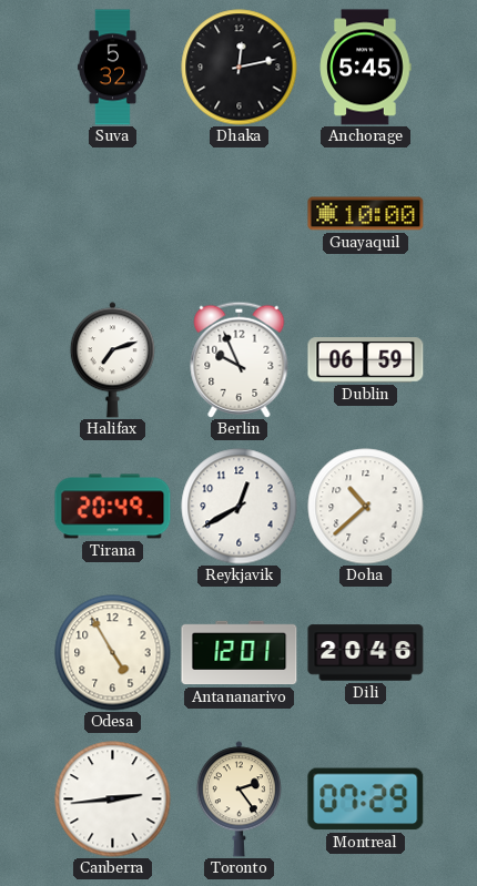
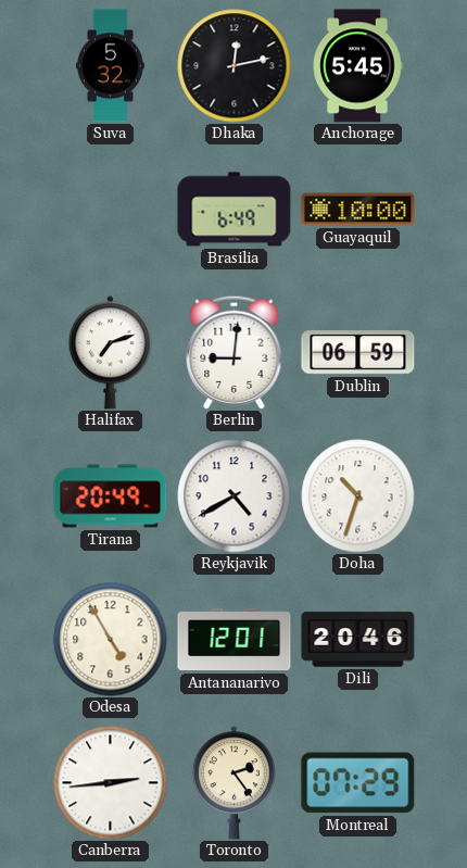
Brasilia: none -> 6:49 (235, 210)
Berlin: 9:56 -> 9:01 (235, 352)
Reykjavik: 12:40 -> 4:40 (235, 496)
Doha: 10:38 -> 10:33 (358, 496)
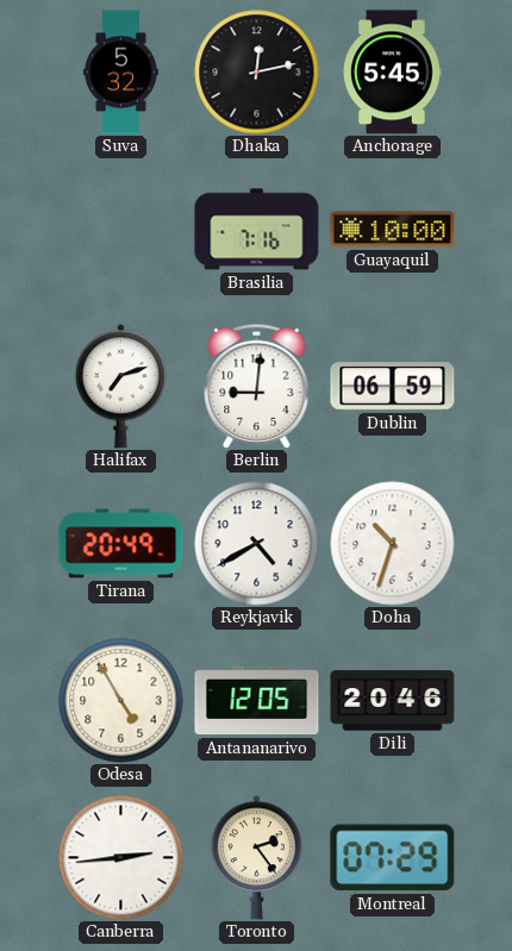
Brasilia: 6:49 -> 7:16 (257, 230)
Antananarivo: 12:01 -> 12:05 (257, 701)
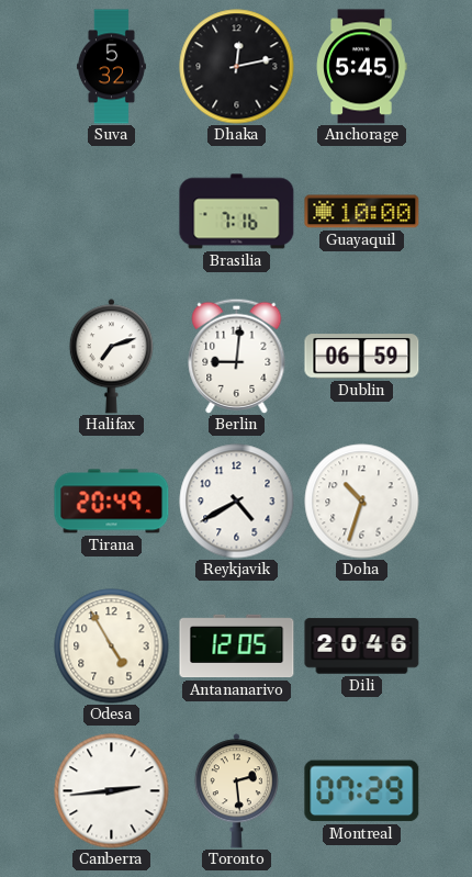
Toronto: 2:24 -> 2:29 (236, 791)
